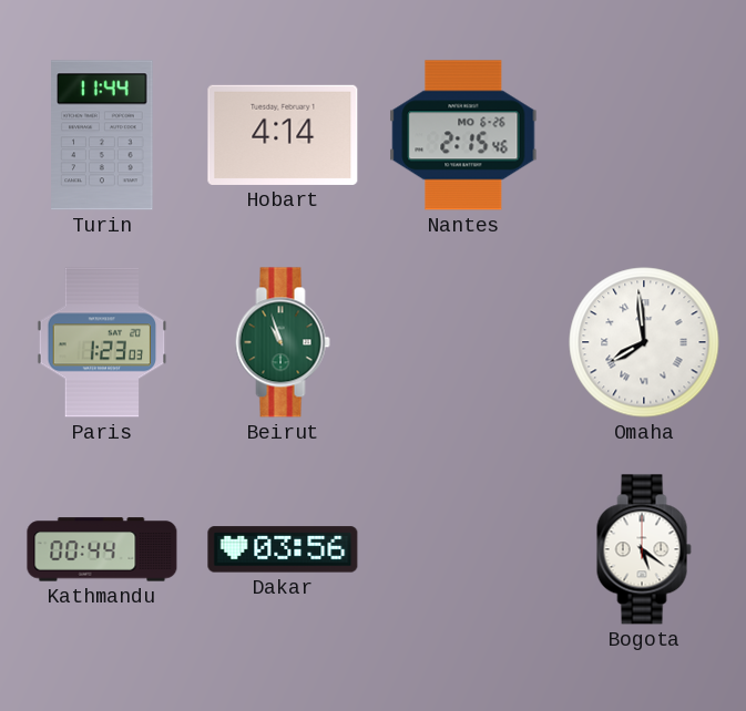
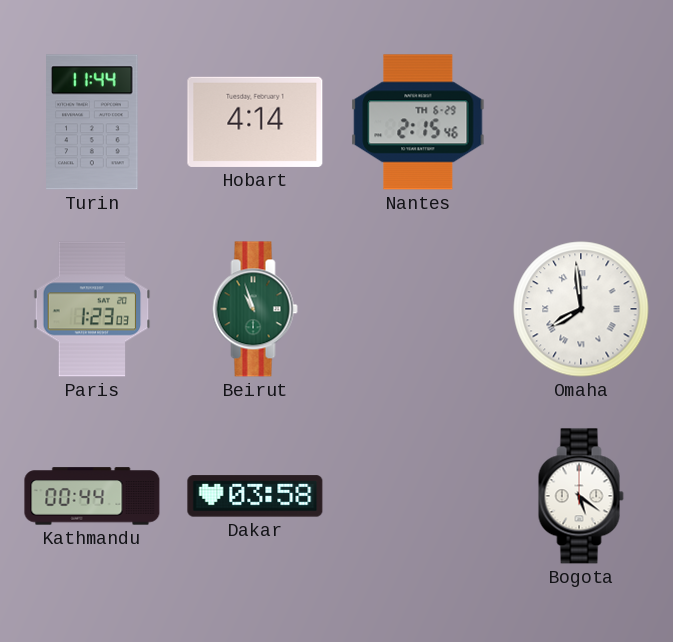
Nantes date: MO 6-26 -> TH 6-29 (418, 122)
Dakar: 03:56 -> 03:58 (255, 496)
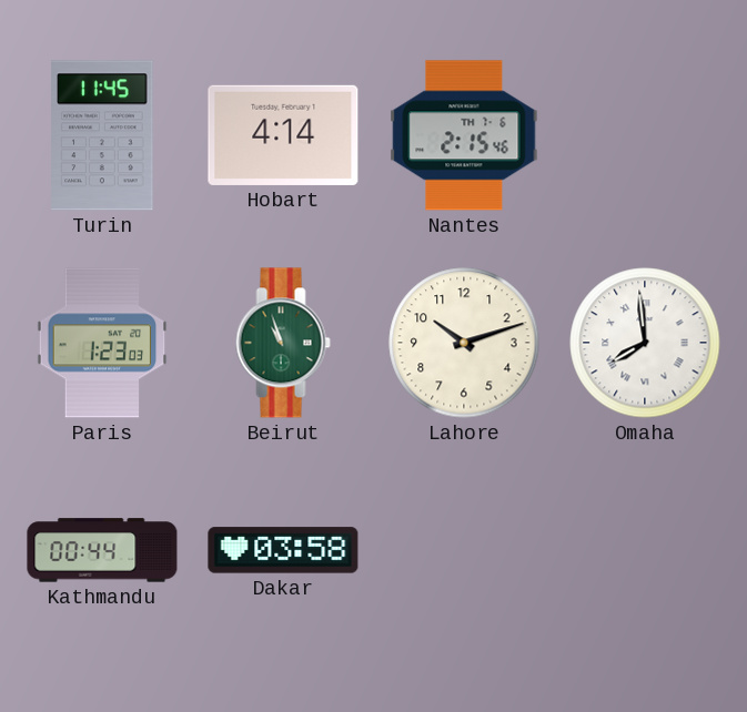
Turin: 11:44 -> 11:45 (102, 135)
Nantes date: TH 6-29 -> TH 7-6 (464, 135)
Lahore: none -> 10:12 (464, 343)
Bogota: 5:21 -> none (581, 496)
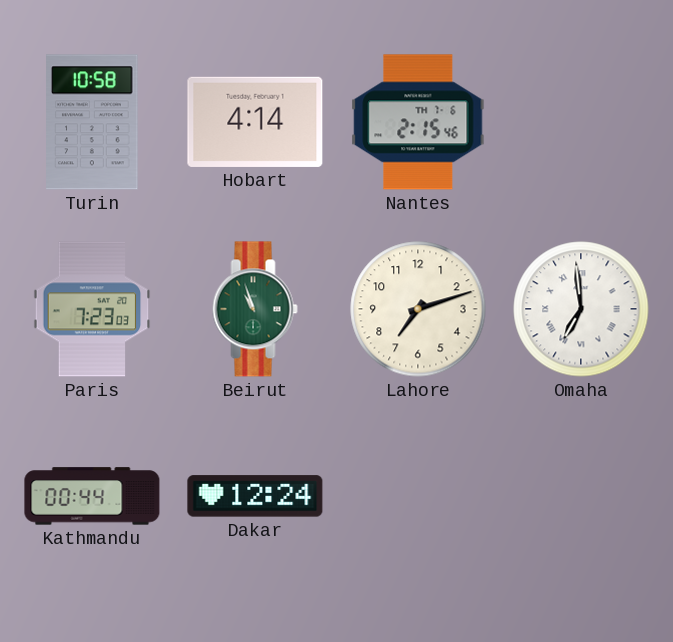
Turin: 11:45 -> 10:58 (92, 122)
Paris: 1:23 -> 7:23 (92, 309)
Lahore: 10:12 -> 7:12 (418, 309)
Omaha: 7:59 -> 6:59 (581, 309)
Dakar: 03:58 -> 12:24 (255, 496)
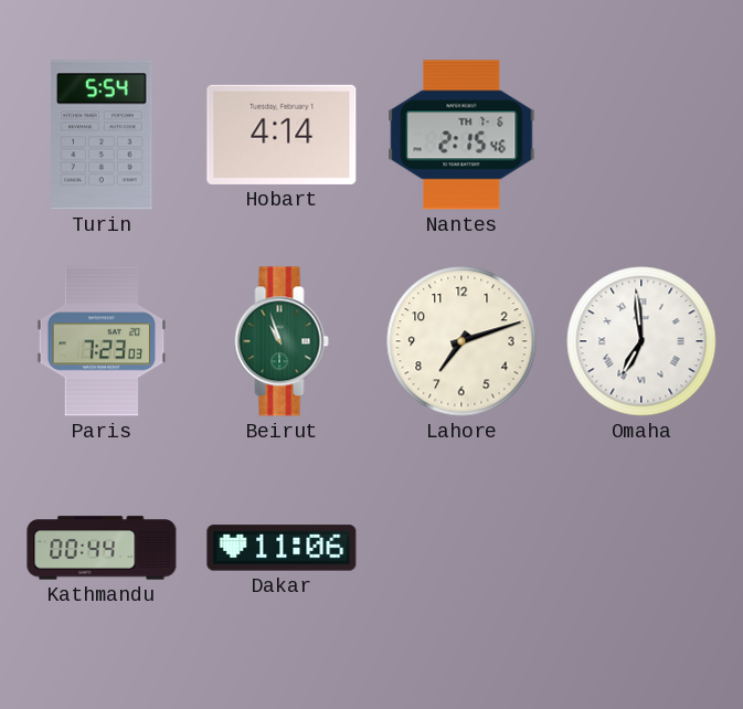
Turin: 10:58 -> 5:54 (102, 135)
Dakar: 12:24 -> 11:06 (282, 548)
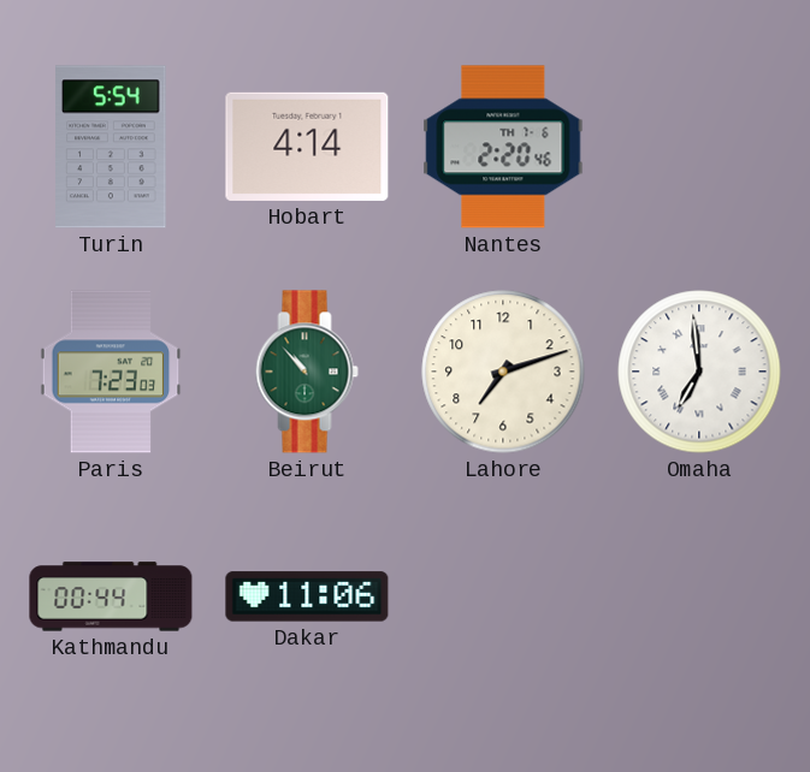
Nantes: 2:15 -> 2:20 (503, 147)
Beirut: 10:57 -> 10:53 (307, 372)
